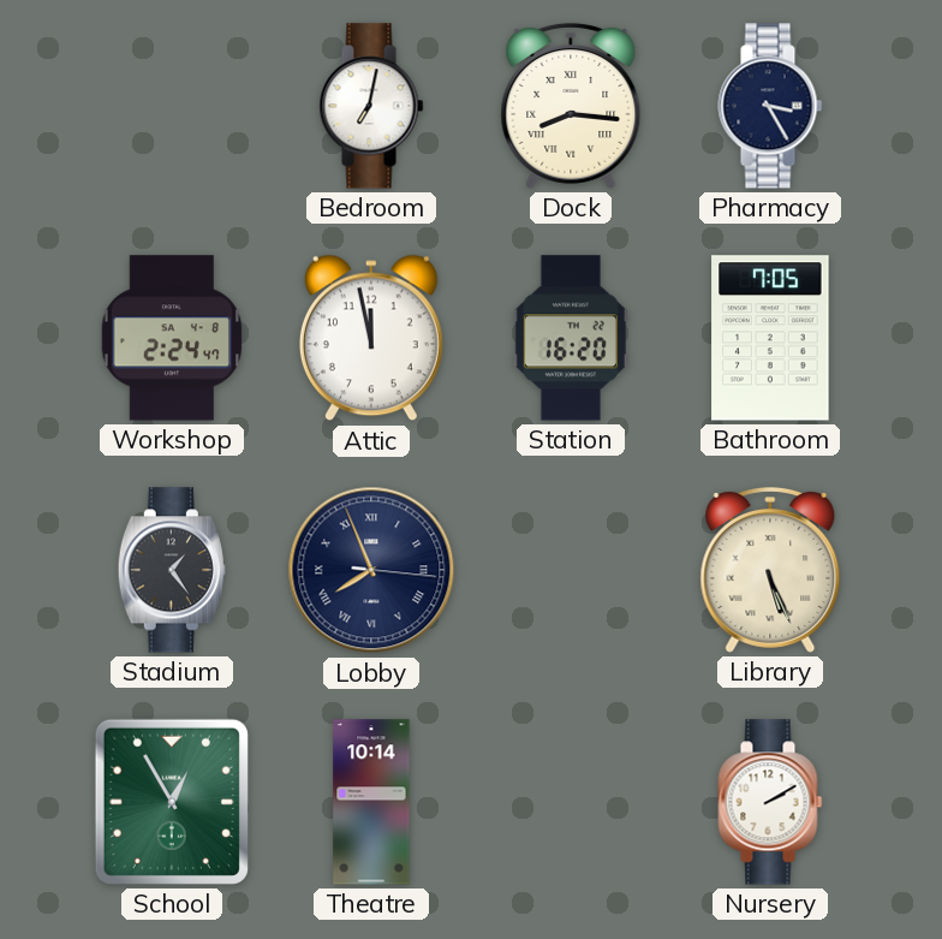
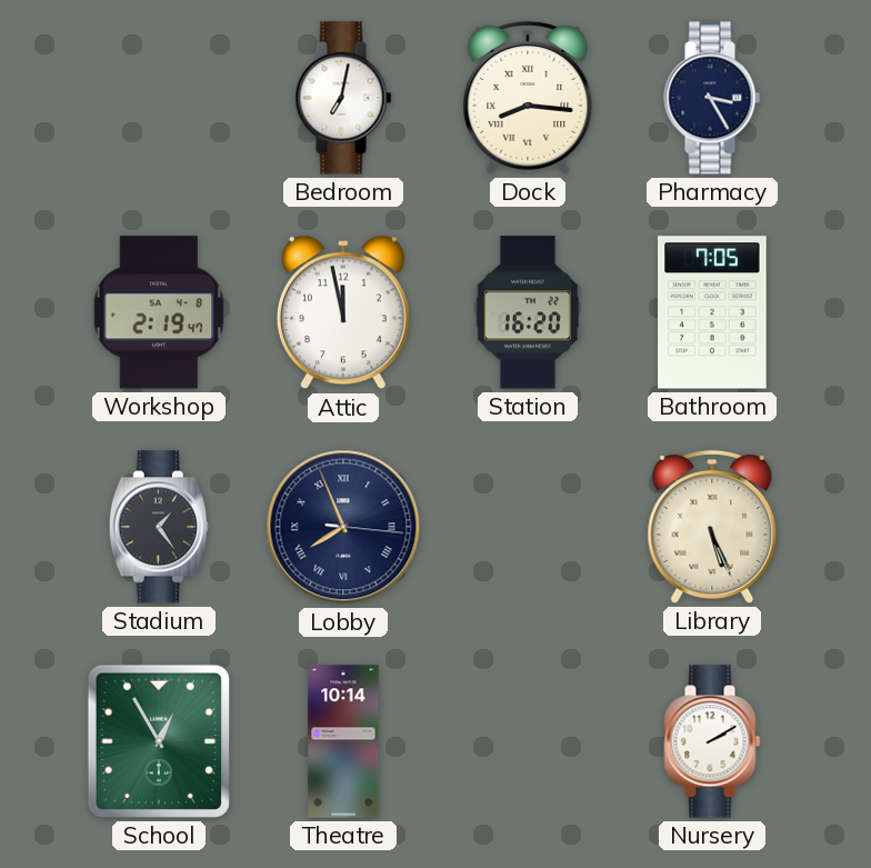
Workshop: 2:24 -> 2:19 (159, 312)
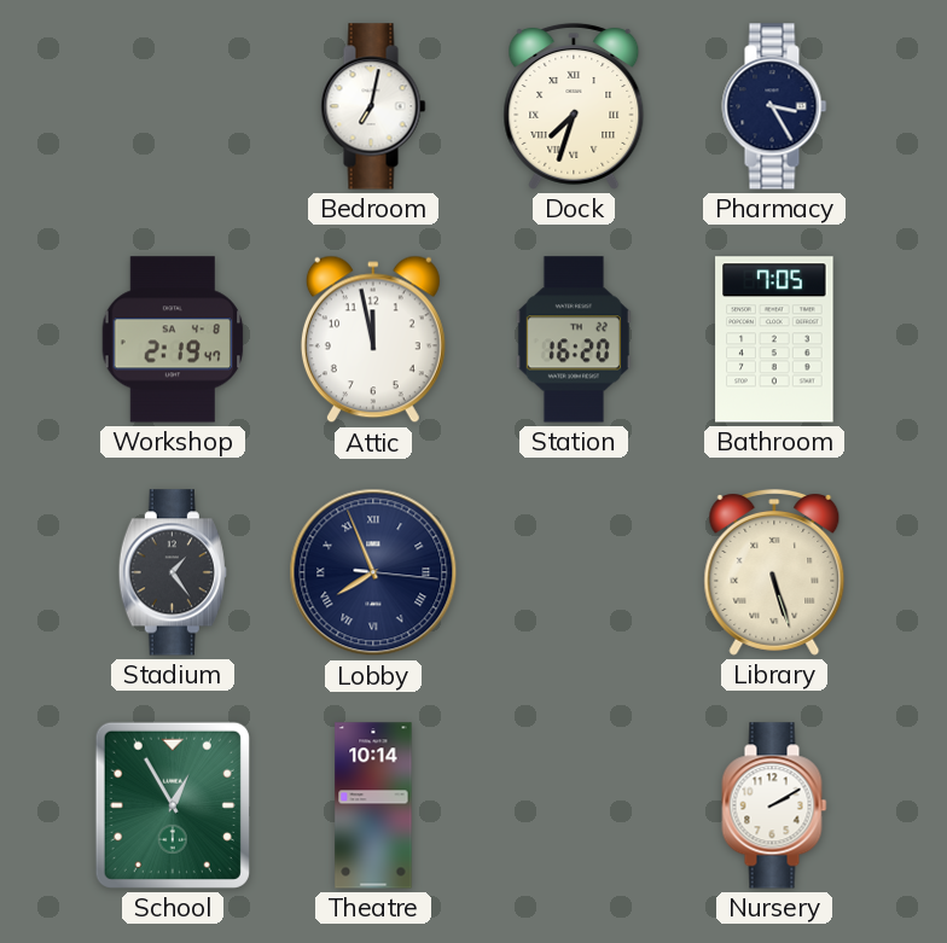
Dock: 8:16 -> 7:33 (574, 106)
Library: 5:26 -> 5:27 (774, 572)
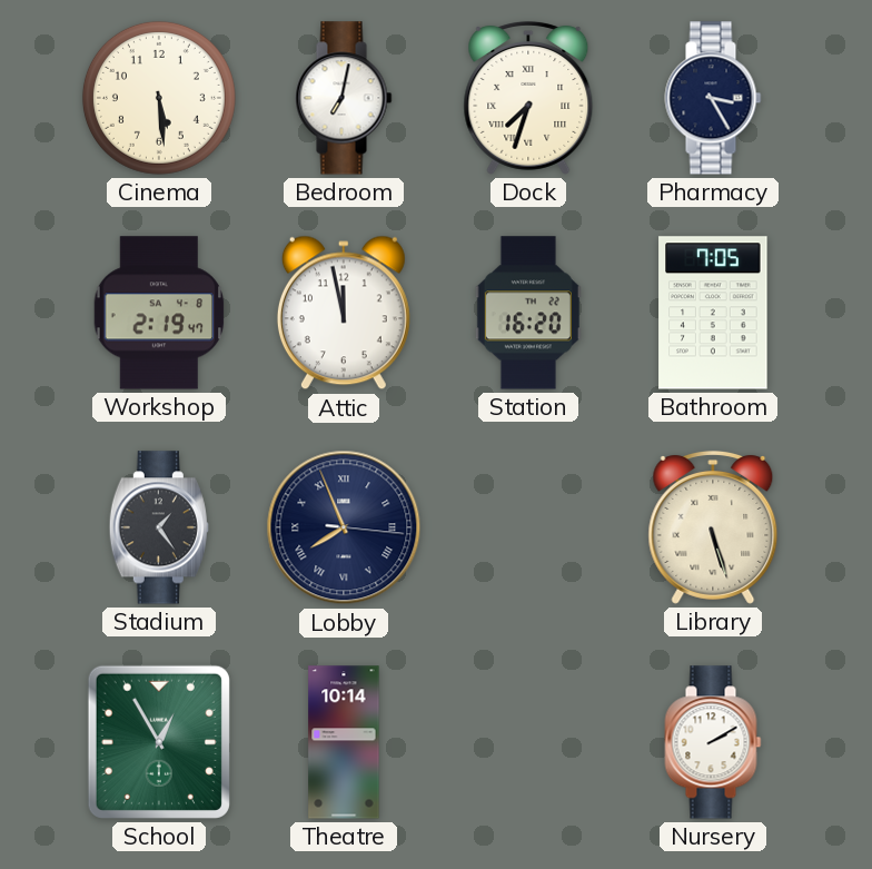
Cinema: none -> 5:29 (159, 98)
